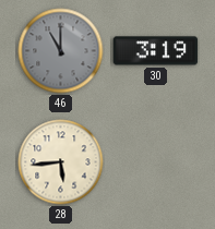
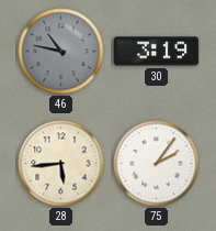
46: 11:00 -> 10:47 (61, 52)
75: none -> 2:06 (157, 164)
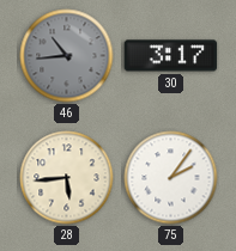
46: 10:47 -> 10:44 (67, 56)
30: 3:19 -> 3:17 (171, 56)
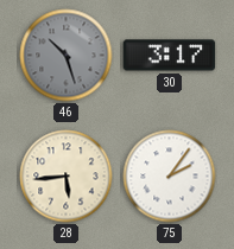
46: 10:44 -> 10:27 (67, 56)
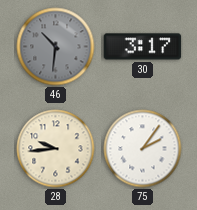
46: 10:27 -> 10:31 (56, 47)
28: 5:44 -> 9:44 (56, 149)
